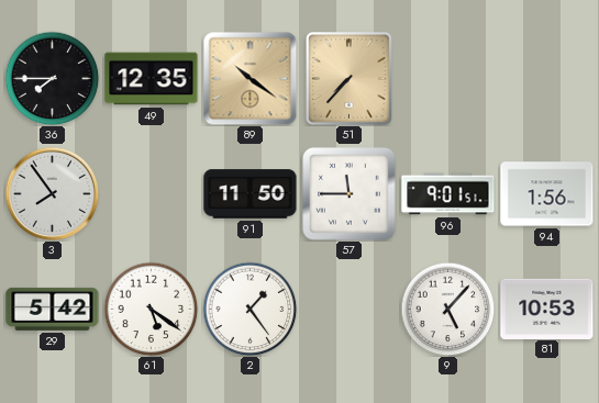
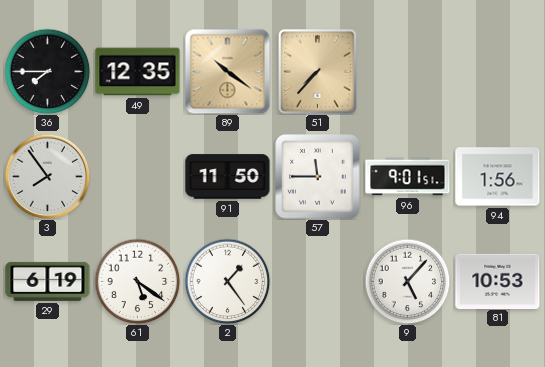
29: 5:42 -> 6:19 (48, 281)
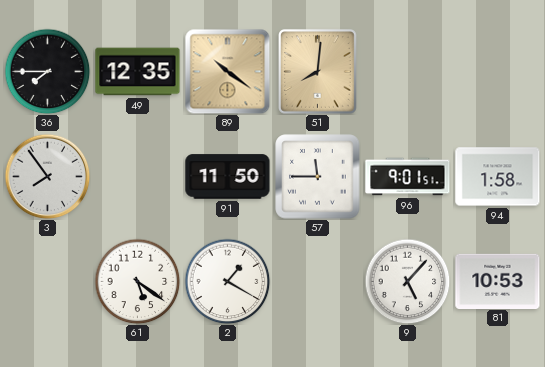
51: 7:37 -> 8:01 (318, 72)
94: 1:56 -> 1:58 (498, 177)
29: 6:19 -> none (48, 281)
2: 1:24 -> 1:20 (227, 281)
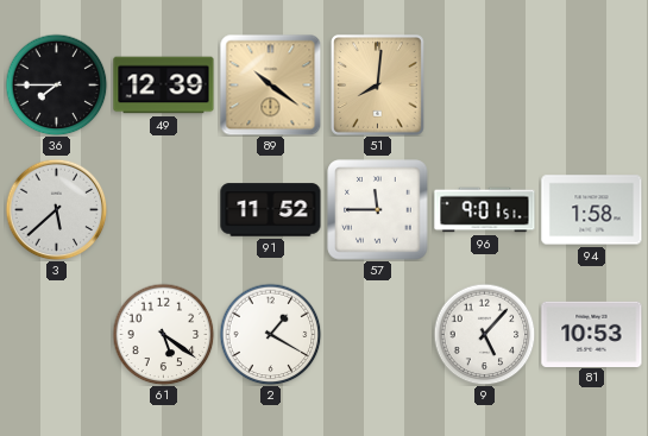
49: 12:35 -> 12:39 (164, 86)
3: 7:54 -> 5:38 (56, 209)
91: 11:50 -> 11:52 (271, 210)
